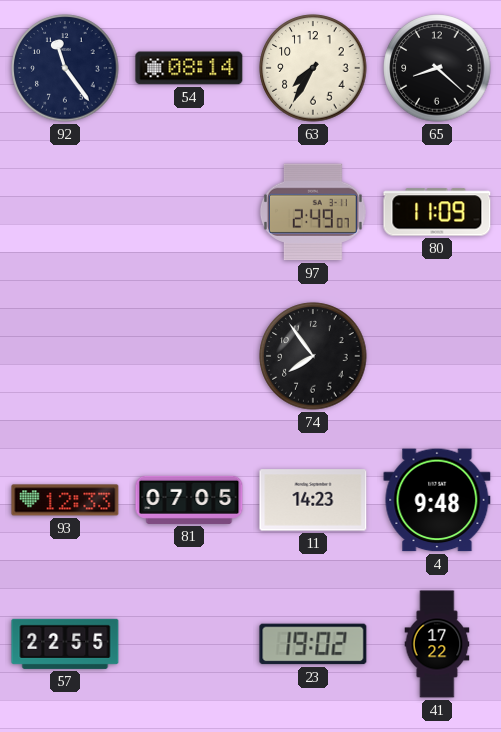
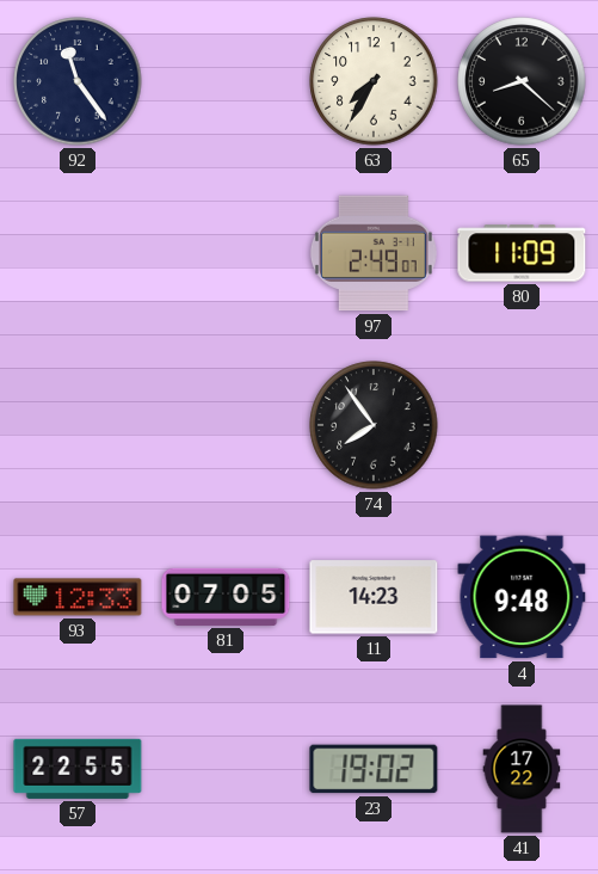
54: 08:14 -> none (189, 68)
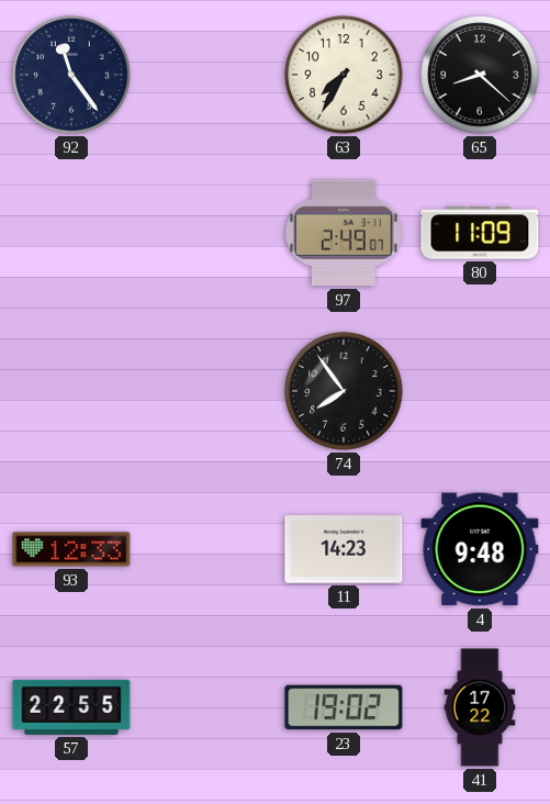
81: 07:05 -> none (226, 597)
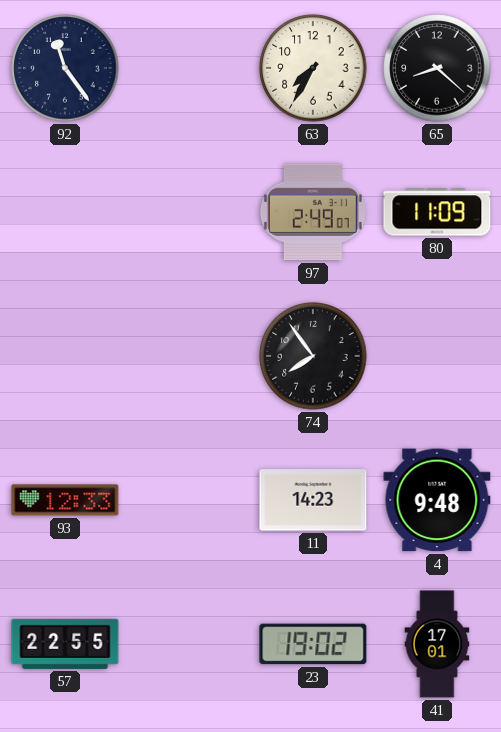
41: 17:22 -> 17:01 (437, 644)
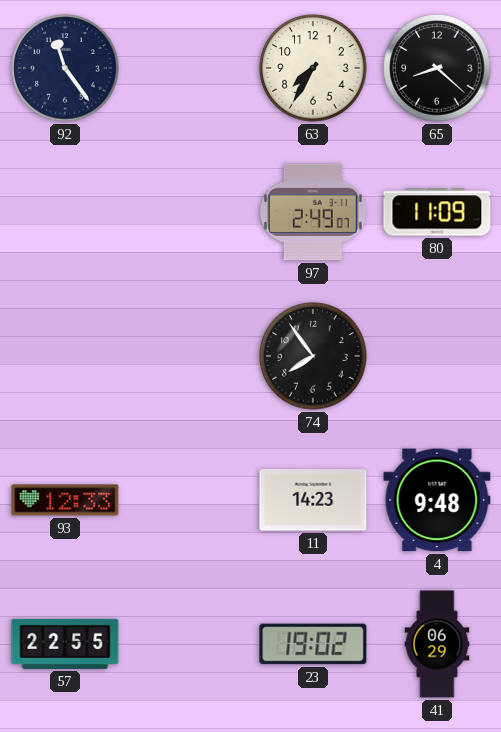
41: 17:01 -> 06:29 (437, 644)
